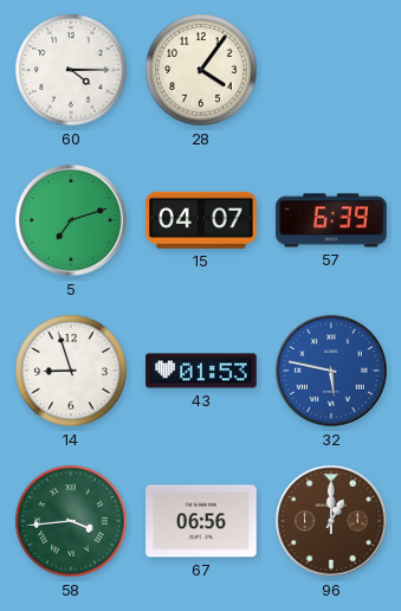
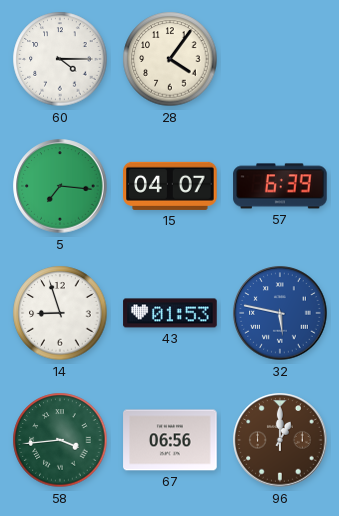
5: 7:12 -> 7:16 (60, 186)
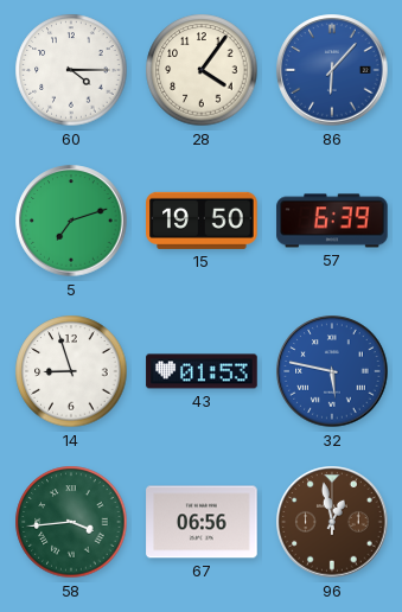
86: none -> 6:07 (332, 70)
5: 7:16 -> 7:12 (71, 221)
15: 04:07 -> 19:50 (202, 221)
96: 1:00 -> 12:58 (332, 522)
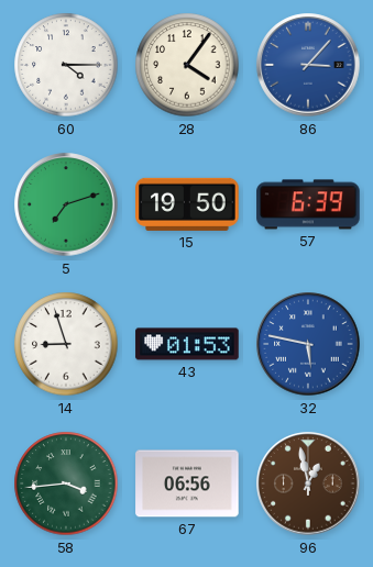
86: 6:07 -> 3:07 (308, 65)
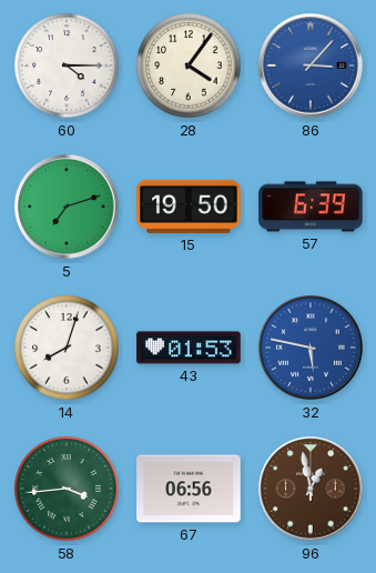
14: 8:57 -> 8:03 (67, 348)
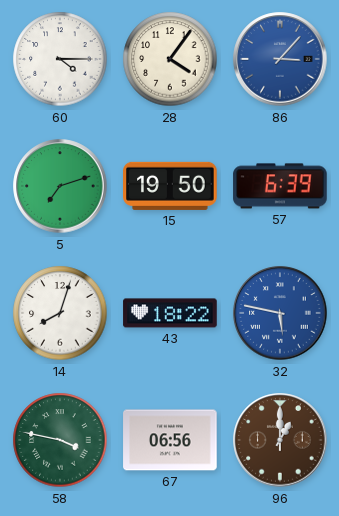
43: 01:53 -> 18:22 (170, 313)
58: 3:44 -> 3:47 (60, 440)
96: 12:58 -> 1:00 (280, 440)
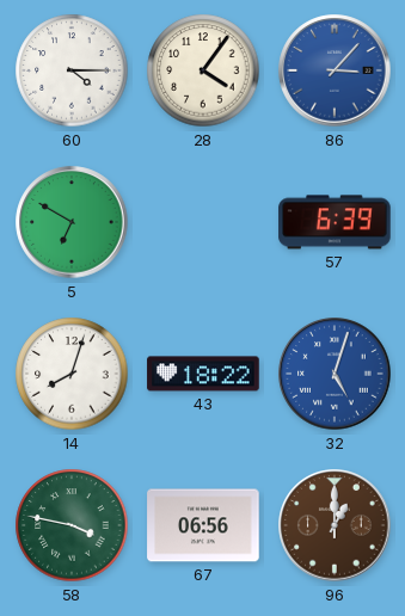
5: 7:12 -> 6:50 (72, 222)
15: 19:50 -> none (170, 186)
32: 5:47 -> 5:03 (335, 374)
